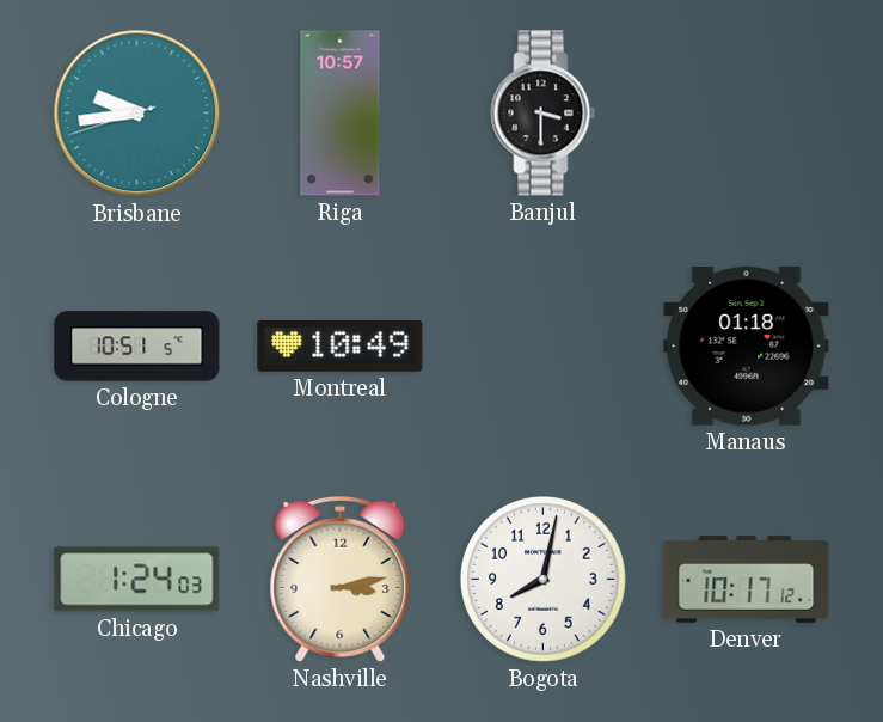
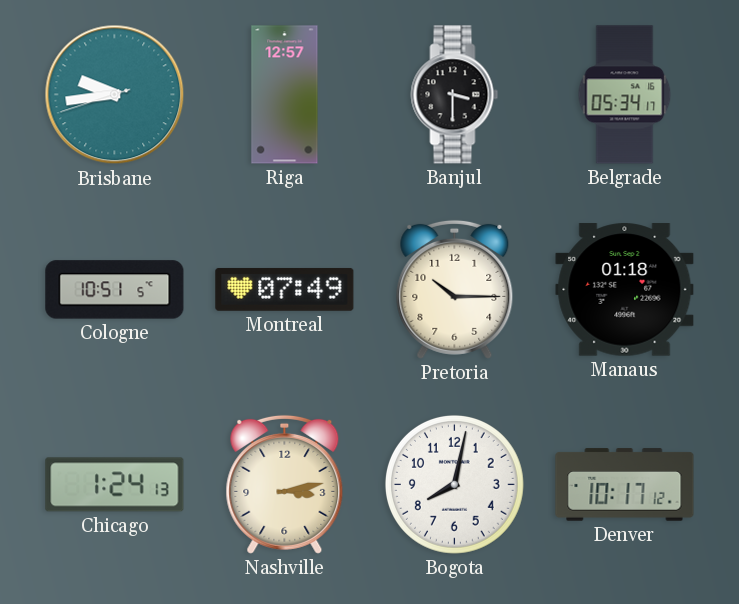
Riga: 10:57 -> 12:57 (285, 95)
Belgrade: none -> 05:34 (625, 95)
Montreal: 10:49 -> 07:49 (285, 289)
Pretoria: none -> 10:15 (455, 289)
Chicago: 1:24:03 -> 1:24:13 (115, 485)
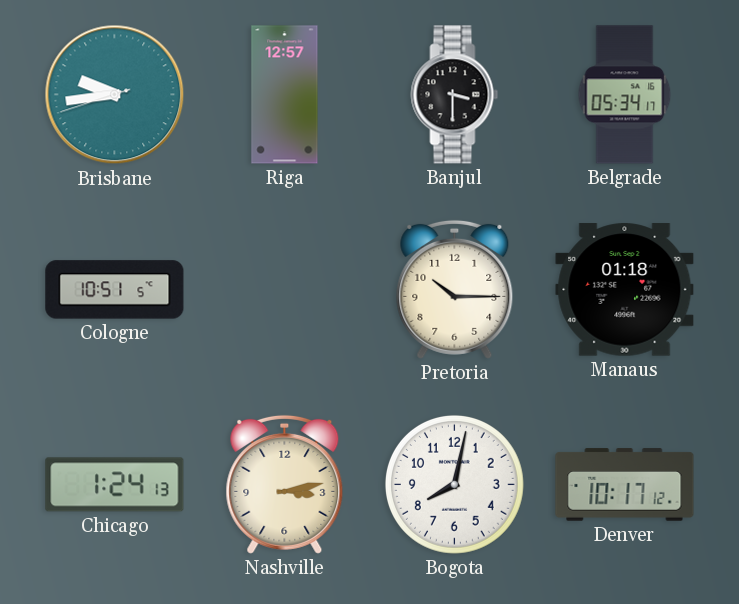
Montreal: 07:49 -> none (285, 289)
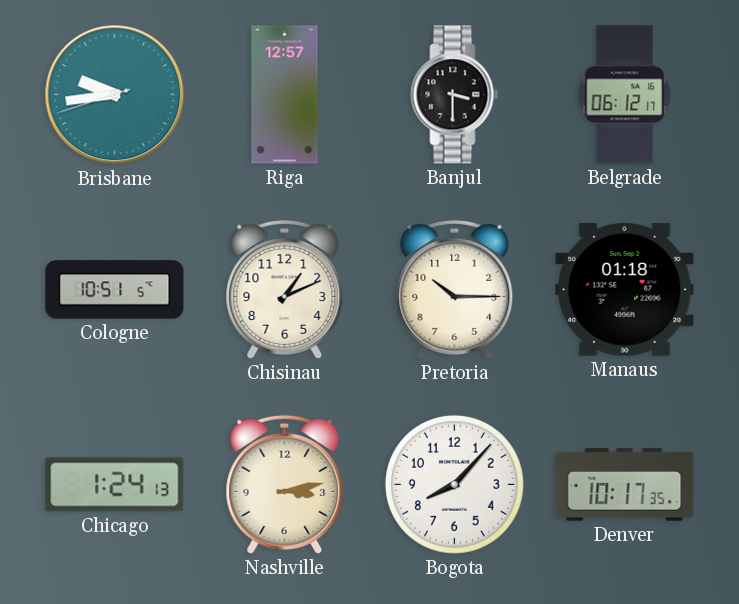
Belgrade: 05:34 -> 06:12 (625, 95)
Chisinau: none -> 1:11 (285, 289)
Bogota: 8:02 -> 8:07 (454, 484)
Denver: 10:17:12 -> 10:17:35 (625, 485)
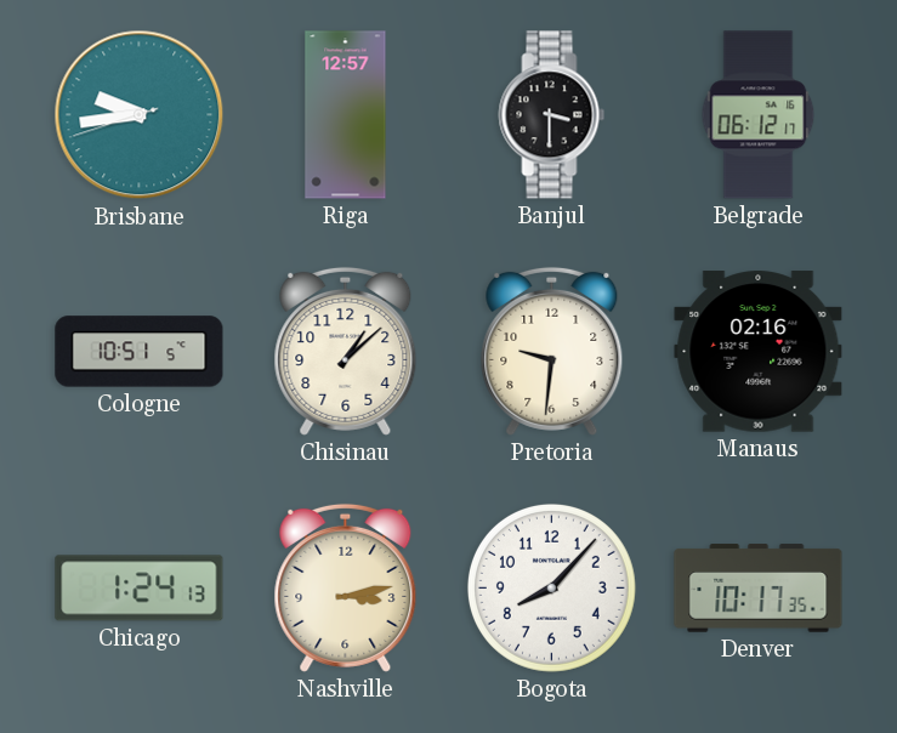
Chisinau: 1:11 -> 1:08 (346, 351)
Pretoria: 10:15 -> 9:31 (552, 351)
Manaus: 01:18 -> 02:16 (759, 352)
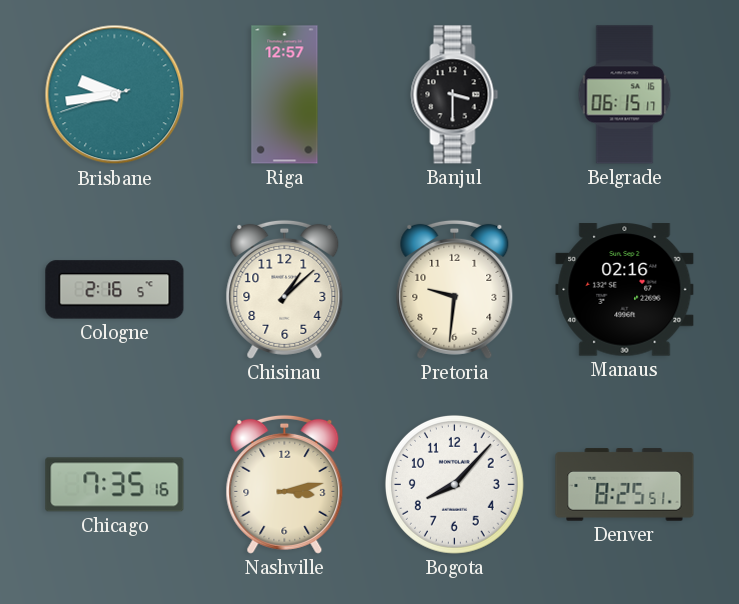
Belgrade: 06:12 -> 06:15 (625, 95)
Cologne: 10:51 -> 2:16 (115, 290)
Chicago: 1:24 -> 7:35 (115, 485)
Denver: 10:17 -> 8:25 (625, 485)
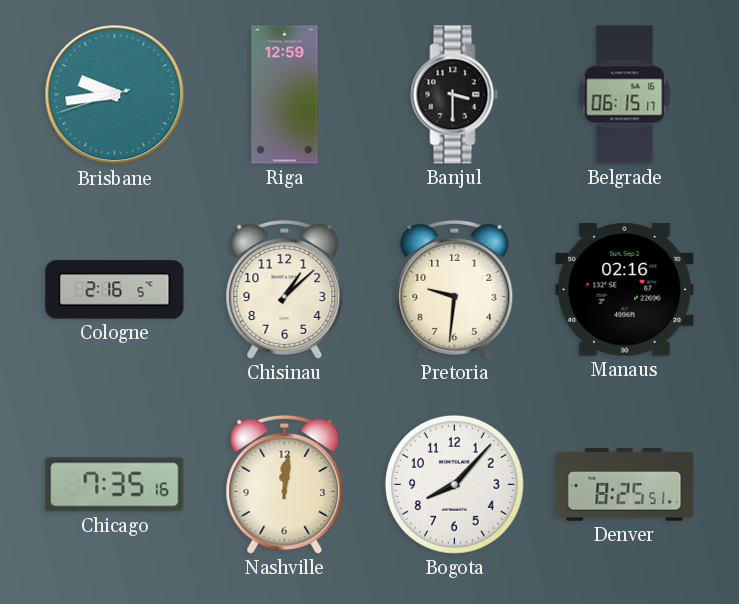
Riga: 12:57 -> 12:59 (285, 95)
Nashville: 3:13 -> 12:01 (285, 484)
